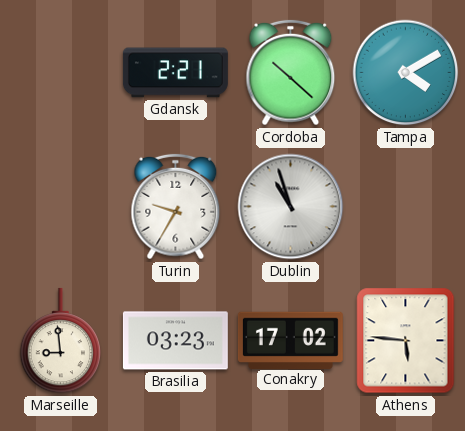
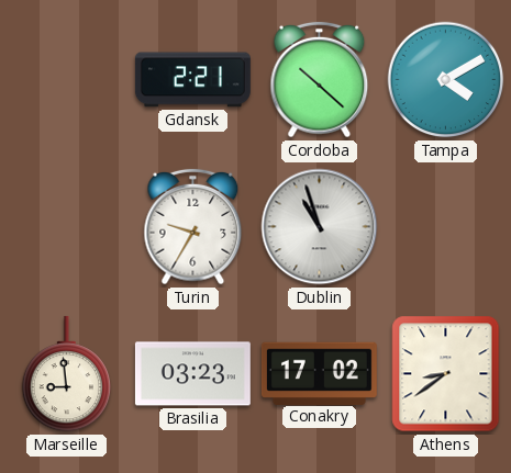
Athens: 5:46 -> 8:39 (446, 374)
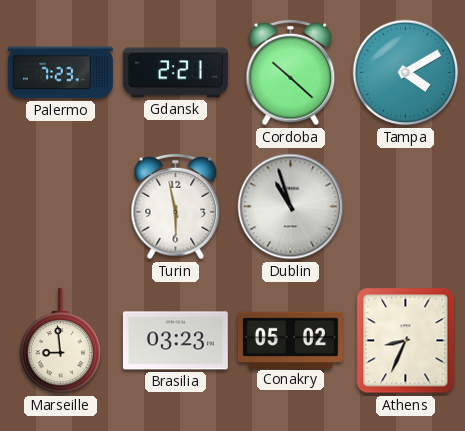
Palermo: none -> 7:23 (60, 73)
Turin: 9:35 -> 5:58 (176, 207)
Conakry: 17:02 -> 05:02 (290, 340)
Athens: 8:39 -> 8:34 (406, 341)
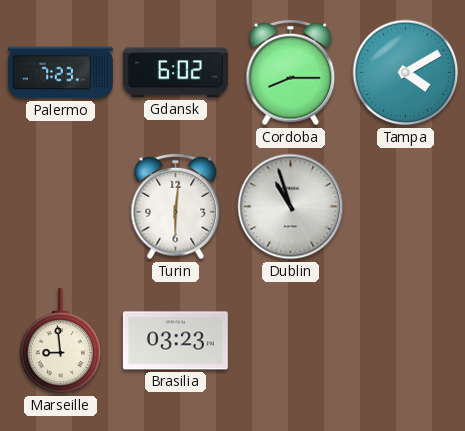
Gdansk: 2:21 -> 6:02 (175, 73)
Cordoba: 10:22 -> 8:15 (291, 73)
Turin: 5:58 -> 6:01 (176, 207)
Conakry: 05:02 -> none (290, 340)
Athens: 8:34 -> none (406, 341)
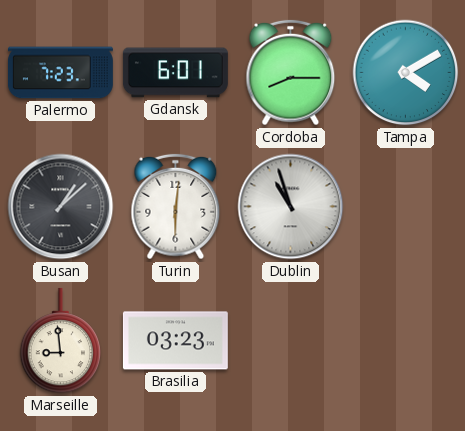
Gdansk: 6:02 -> 6:01 (175, 73)
Busan: none -> 1:08 (61, 207)
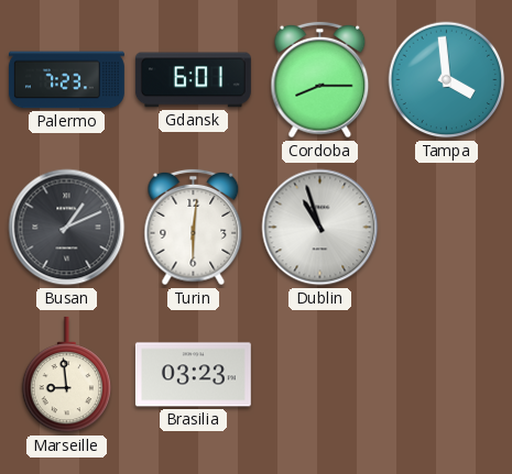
Tampa: 4:10 -> 3:59 (447, 80)
Busan: 1:08 -> 1:11 (67, 228)
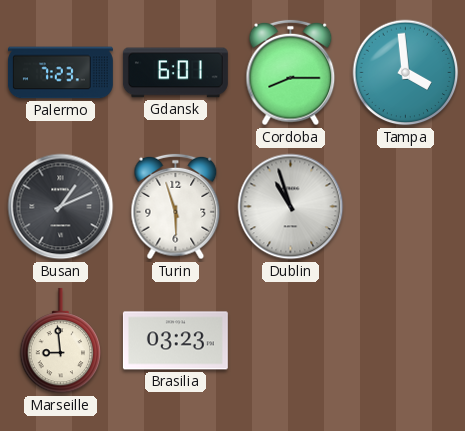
Turin: 6:01 -> 5:57 (176, 207)
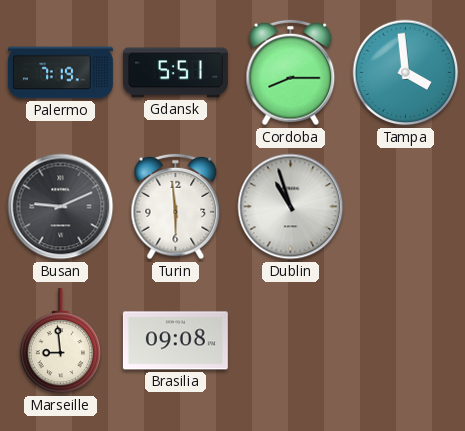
Palermo: 7:23 -> 7:19 (60, 73)
Gdansk: 6:01 -> 5:51 (175, 73)
Busan: 1:11 -> 9:11 (61, 207)
Turin: 5:57 -> 5:59 (176, 207)
Brasilia: 03:23 -> 09:08 (175, 341)
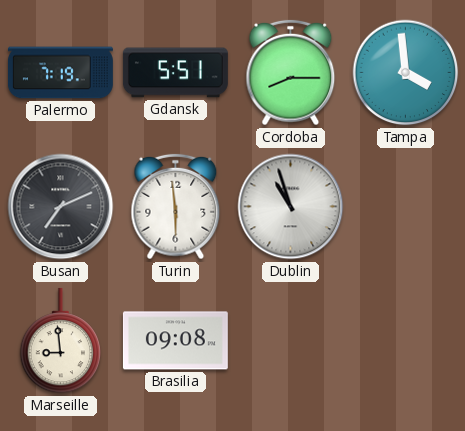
Busan: 9:11 -> 7:11 (61, 207)
